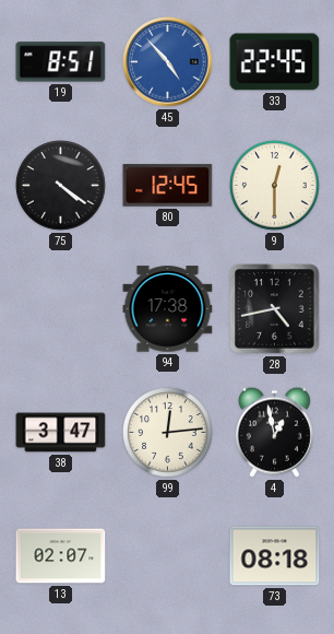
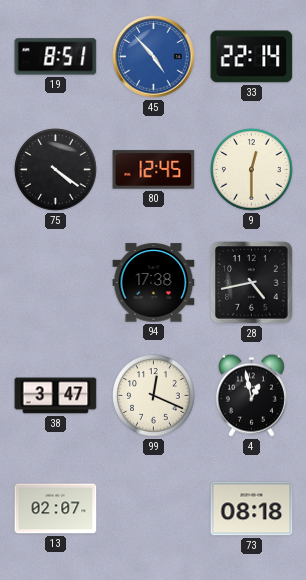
33: 22:45 -> 22:14 (252, 57)
99: 12:14 -> 12:19 (154, 396)
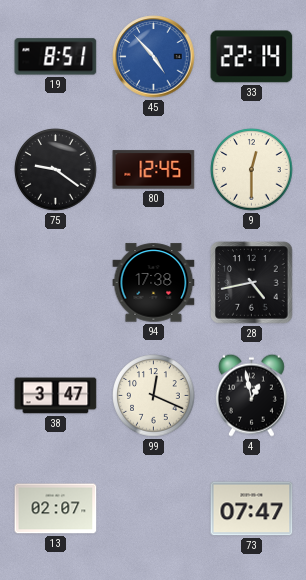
75: 4:21 -> 9:21 (56, 170)
73: 08:18 -> 07:47 (252, 509)
